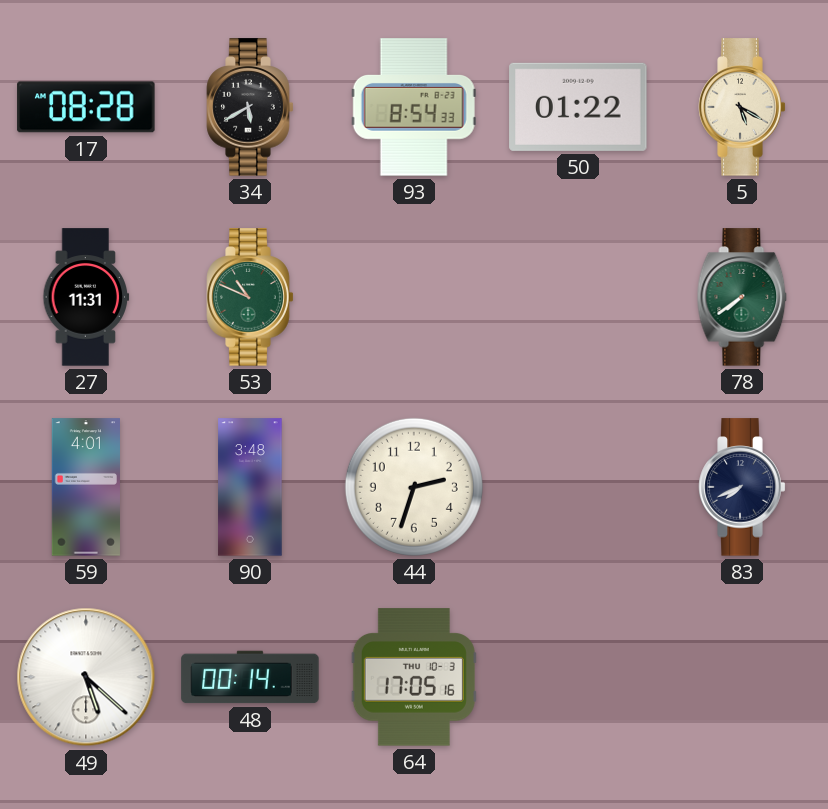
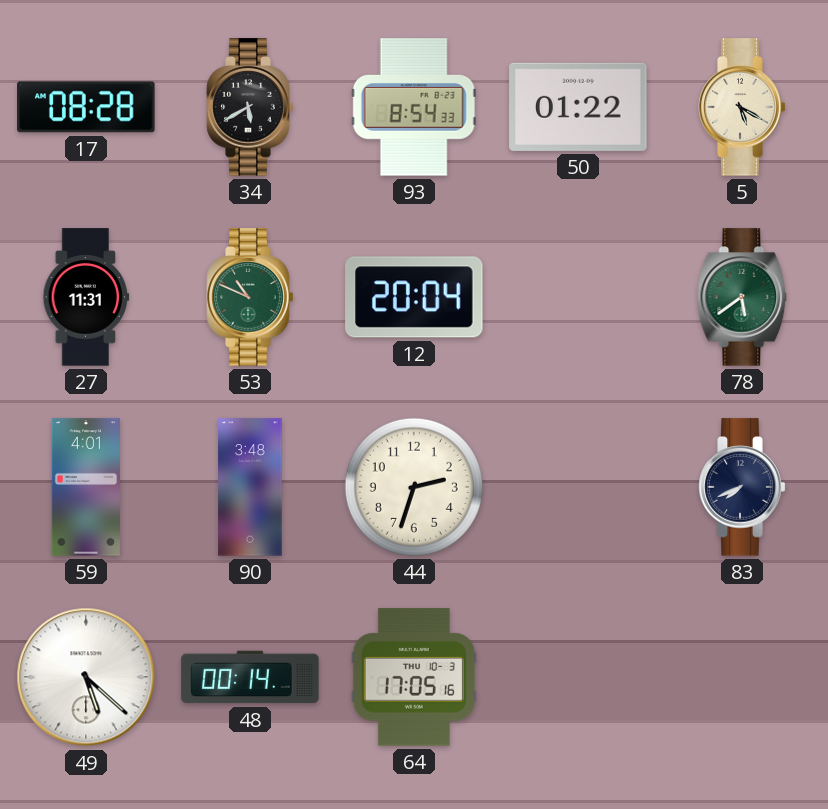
12: none -> 20:04 (414, 297)
78: 7:39 -> 5:39 (742, 297)
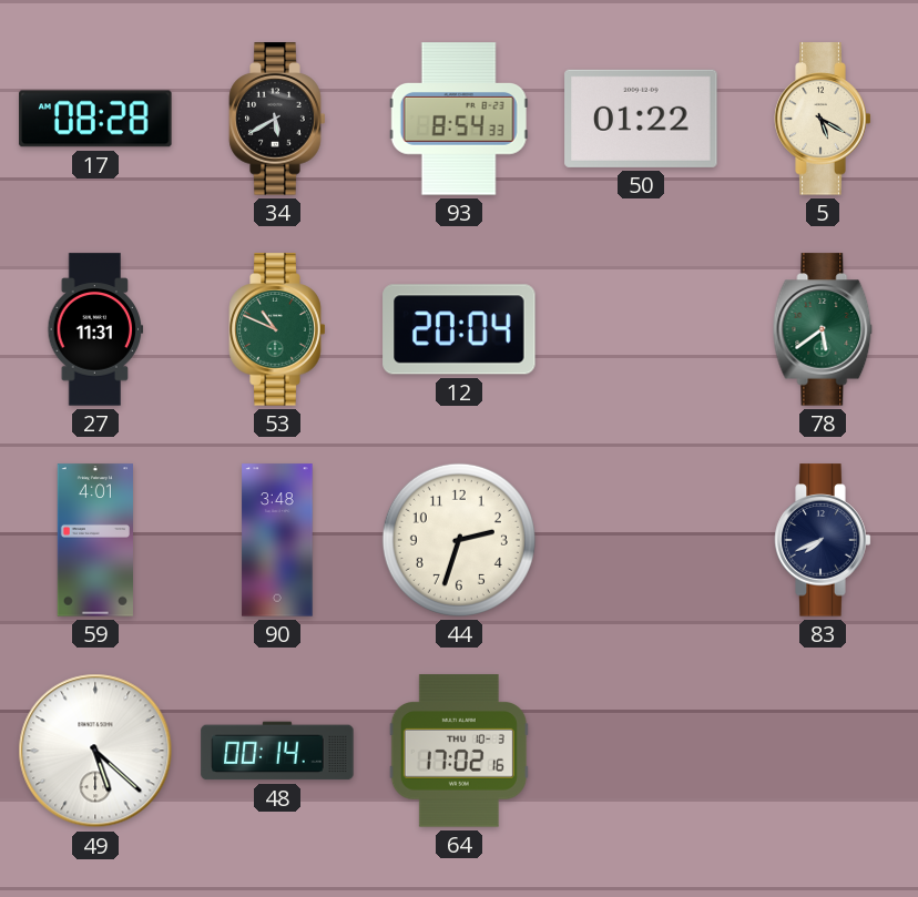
64: 17:05 -> 17:02 (459, 751)
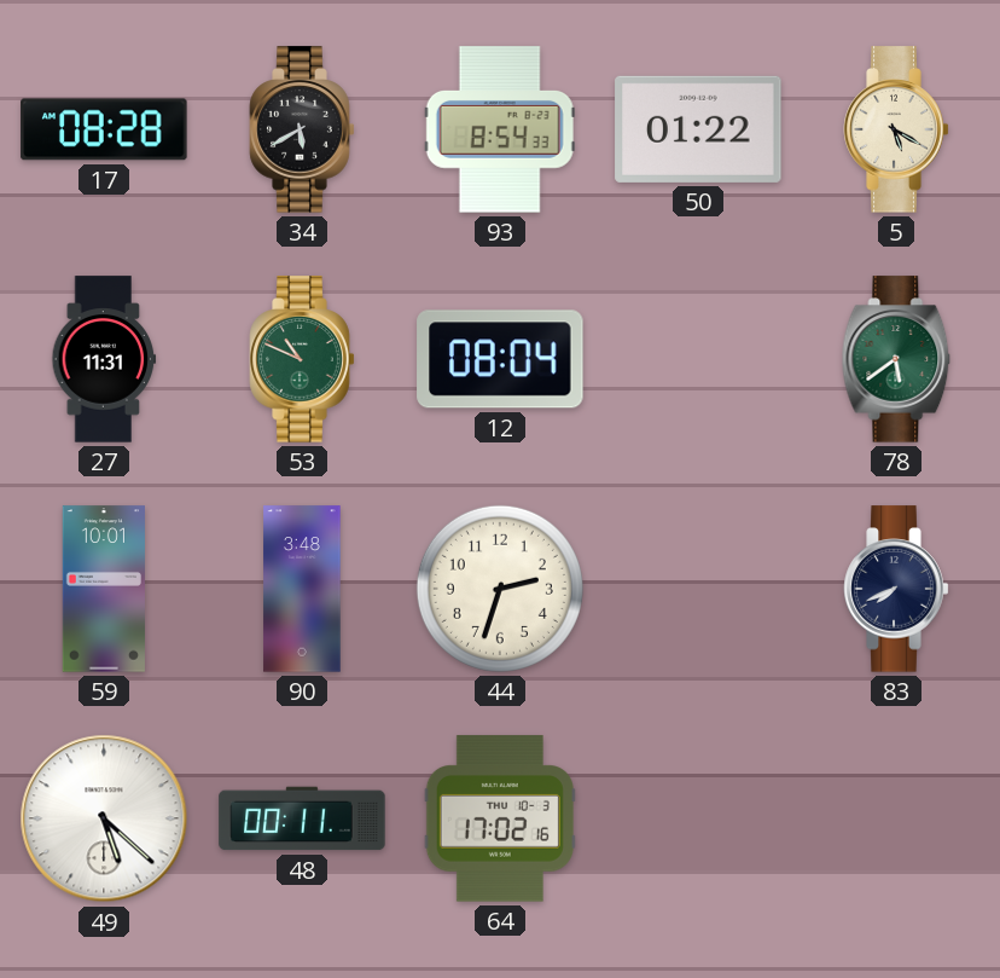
12: 20:04 -> 08:04 (500, 359)
59: 4:01 -> 10:01 (104, 589)
48: 00:14 -> 00:11 (302, 818)
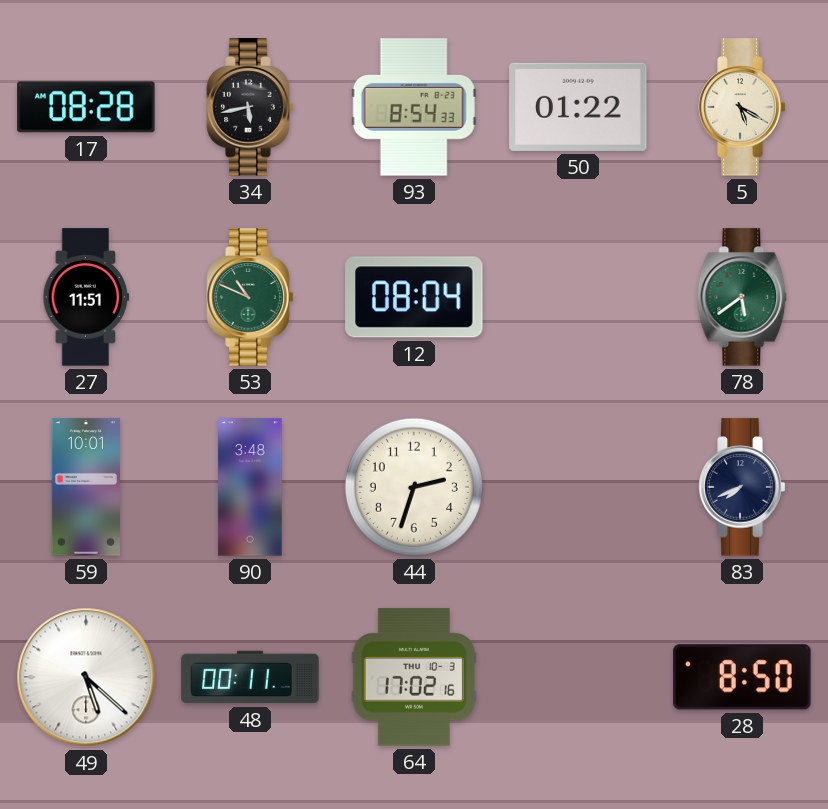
34: 5:40 -> 5:43 (250, 107)
27: 11:31 -> 11:51 (86, 297)
28: none -> 8:50 (742, 677)
